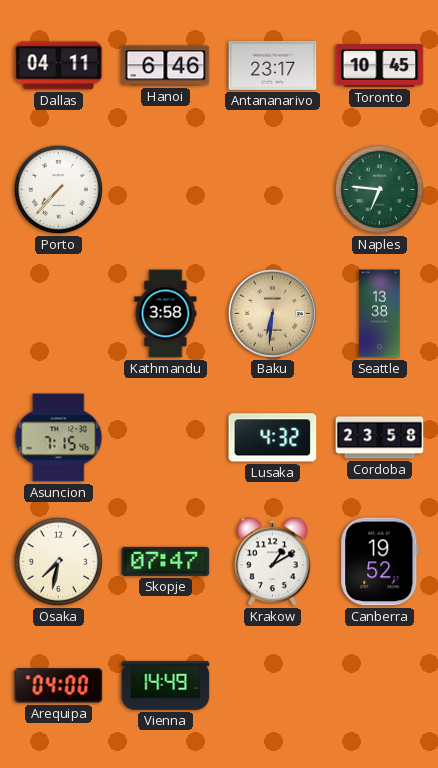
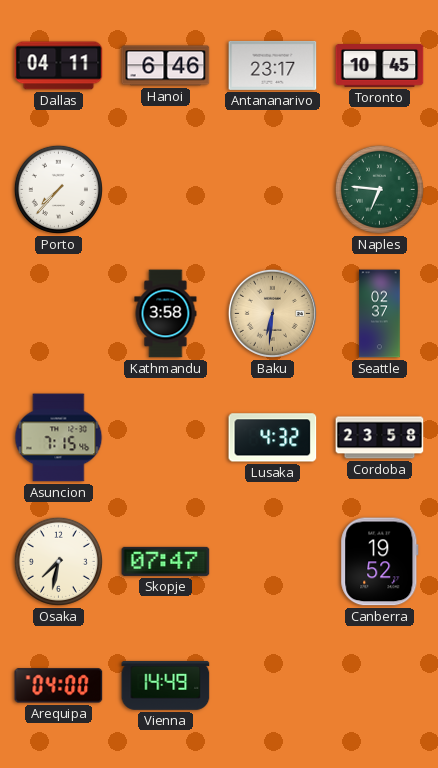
Seattle: 13:38 -> 02:37 (380, 314)
Krakow: 1:10 -> none (272, 562)
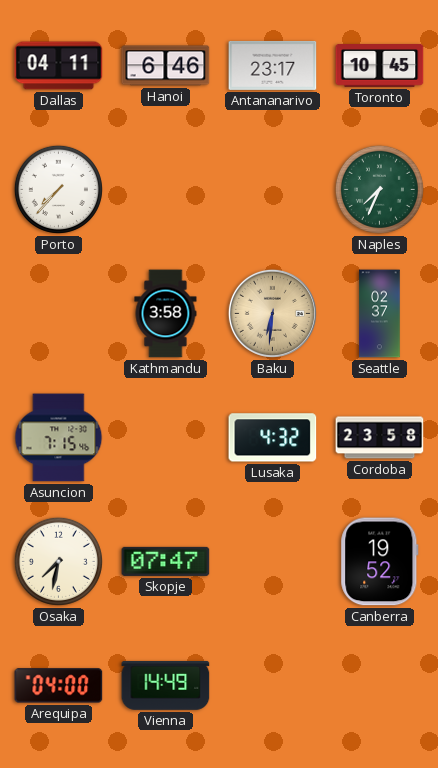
Naples: 6:46 -> 7:34 (379, 189)
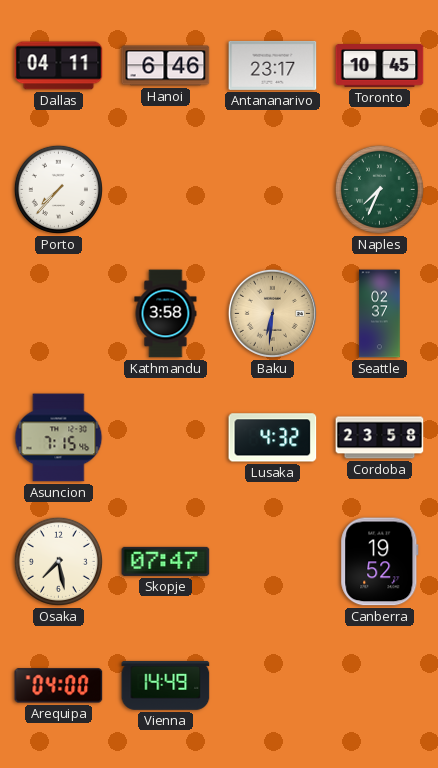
Osaka: 7:32 -> 7:28 (58, 561)
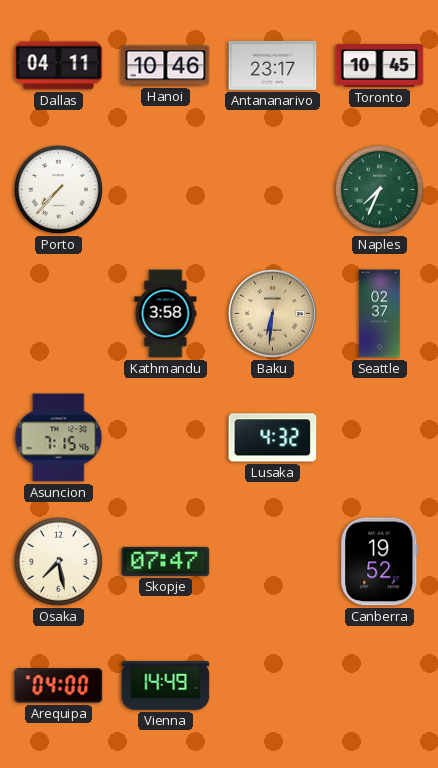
Hanoi: 6:46 -> 10:46 (166, 66)
Cordoba: 23:58 -> none (380, 438)
